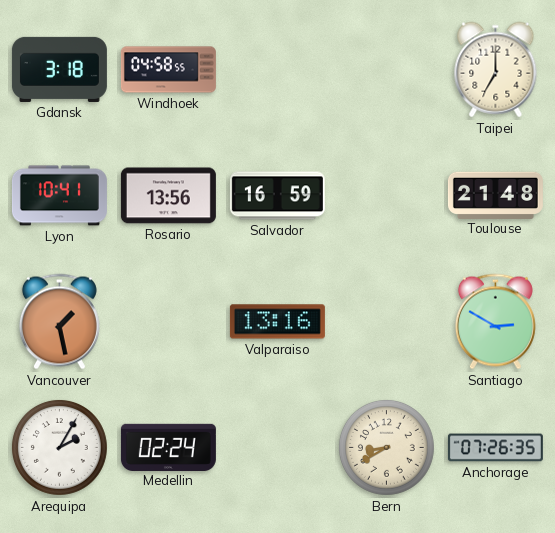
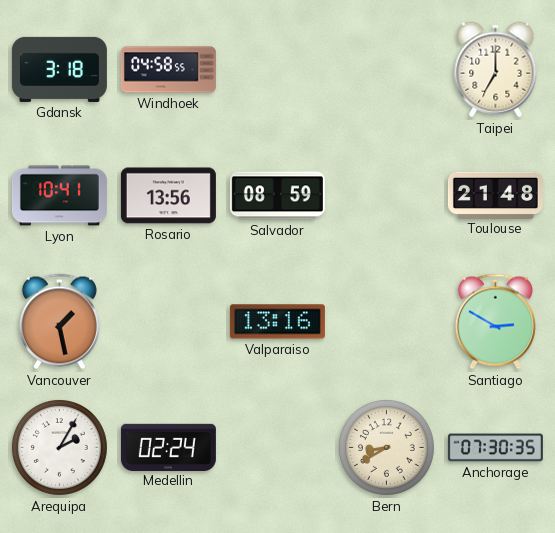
Salvador: 16:59 -> 08:59 (277, 196)
Anchorage: 07:26 -> 07:30 (495, 448)
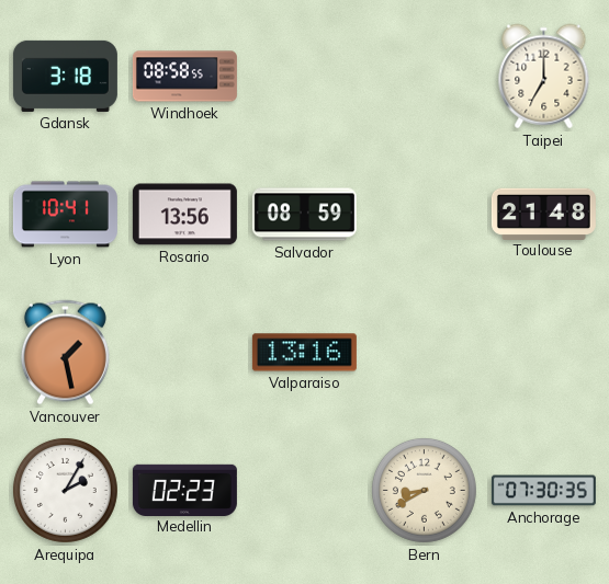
Windhoek: 04:58 -> 08:58 (184, 77)
Santiago: 2:50 -> none (495, 322)
Medellin: 02:24 -> 02:23 (184, 490)
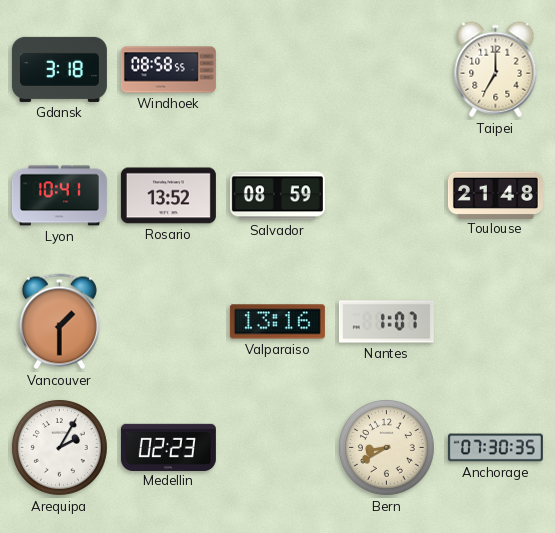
Rosario: 13:56 -> 13:52 (168, 196)
Vancouver: 1:28 -> 1:30 (59, 322)
Nantes: none -> 1:07 (386, 322)
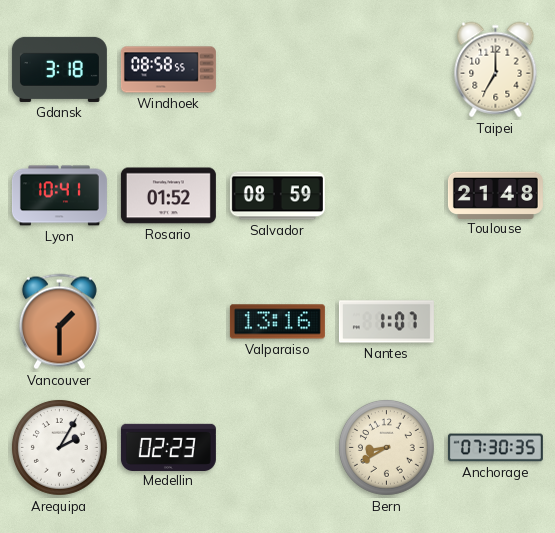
Rosario: 13:52 -> 01:52 (168, 196)
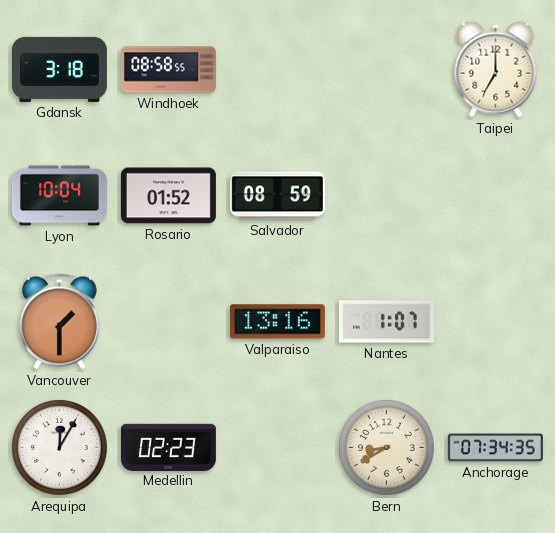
Lyon: 10:41 -> 10:04 (59, 196)
Toulouse: 21:48 -> none (495, 195)
Arequipa: 2:05 -> 12:05 (59, 447)
Anchorage: 07:30 -> 07:34 (495, 448)
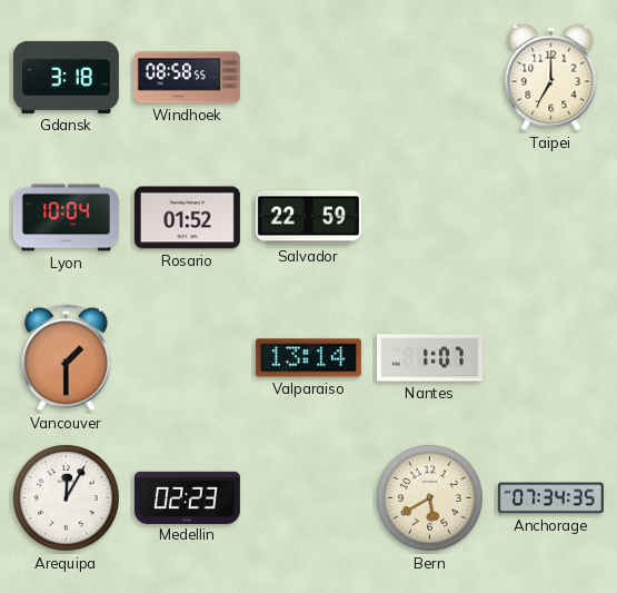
Salvador: 08:59 -> 22:59 (308, 218)
Valparaiso: 13:16 -> 13:14 (308, 358)
Bern: 8:40 -> 5:40 (429, 497)
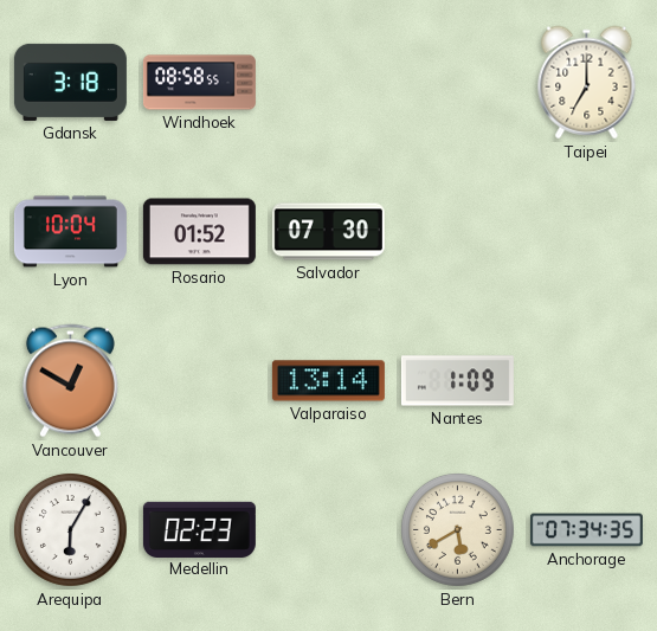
Salvador: 22:59 -> 07:30 (328, 232)
Vancouver: 1:30 -> 12:50 (70, 381)
Nantes: 1:07 -> 1:09 (457, 381)
Arequipa: 12:05 -> 6:05 (70, 529)
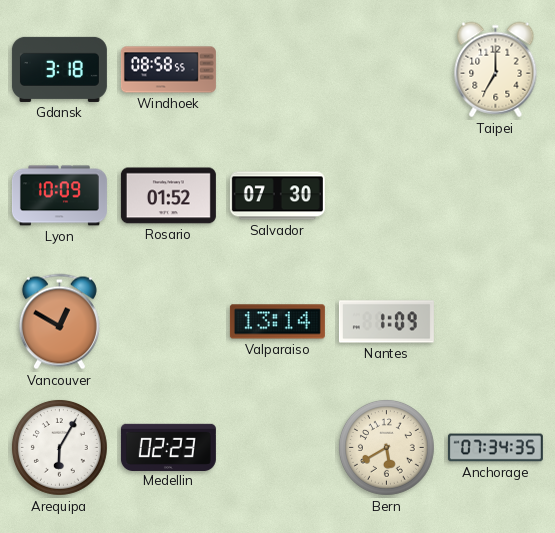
Lyon: 10:04 -> 10:09 (59, 196)
